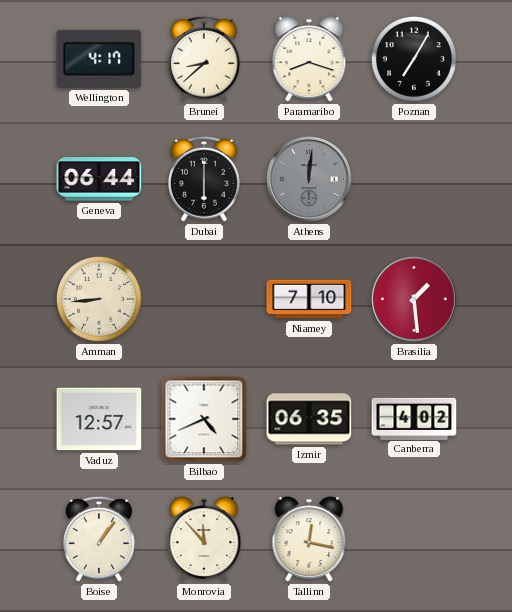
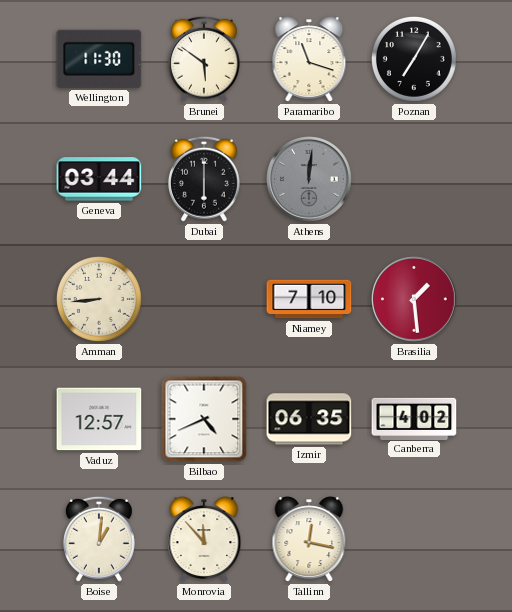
Wellington: 4:17 -> 11:30 (99, 59)
Brunei: 8:38 -> 5:51 (204, 59)
Paramaribo: 8:18 -> 11:18 (309, 59)
Geneva: 06:44 -> 03:44 (99, 179)
Boise: 1:06 -> 1:01 (99, 539)
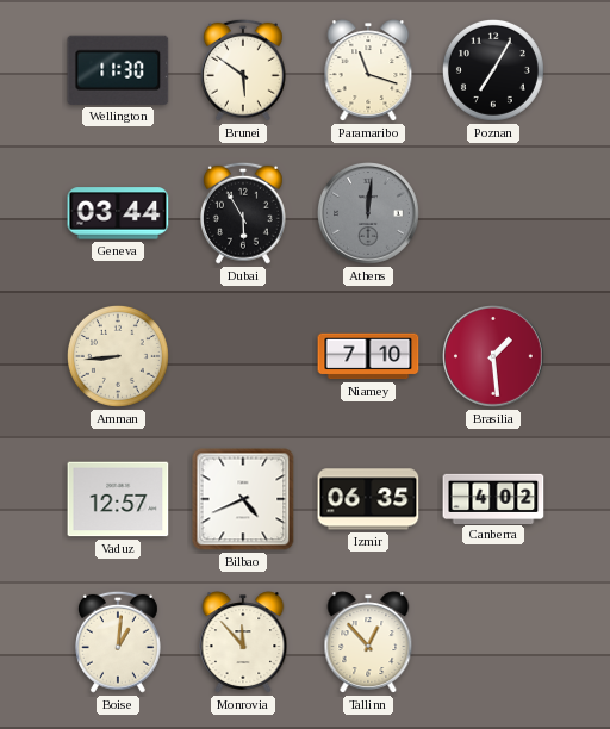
Dubai: 6:00 -> 5:55 (243, 213)
Tallinn: 12:17 -> 12:53 (368, 642)
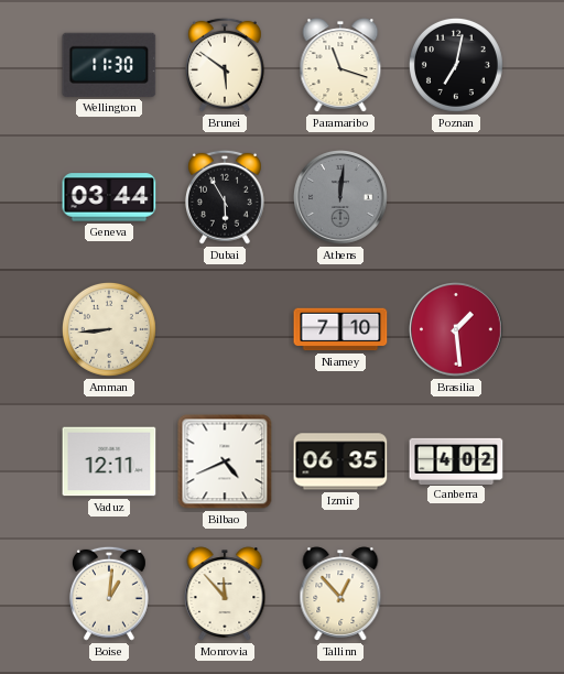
Poznan: 7:05 -> 7:02 (456, 65)
Vaduz: 12:57 -> 12:11 (109, 461)
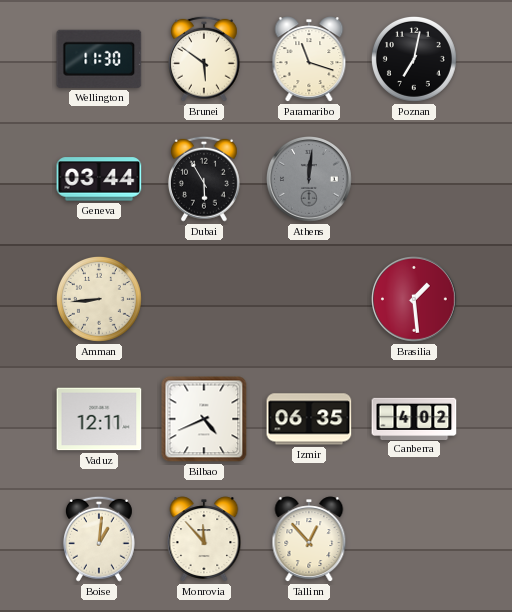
Niamey: 7:10 -> none (340, 329)
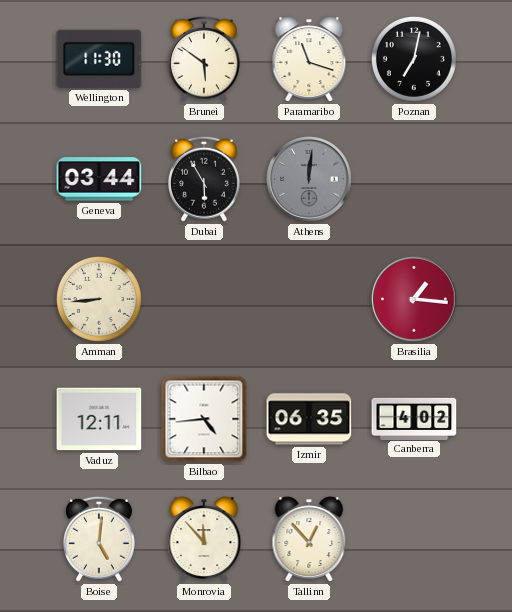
Brasilia: 1:29 -> 1:16 (415, 300)
Bilbao: 4:41 -> 4:44 (204, 419)
Boise: 1:01 -> 5:01 (99, 539)
